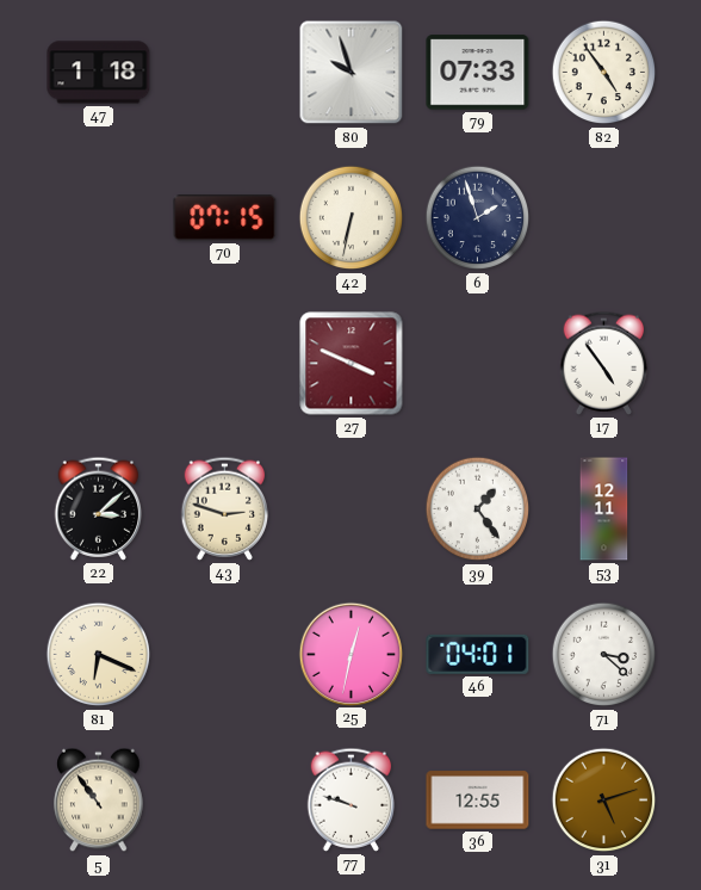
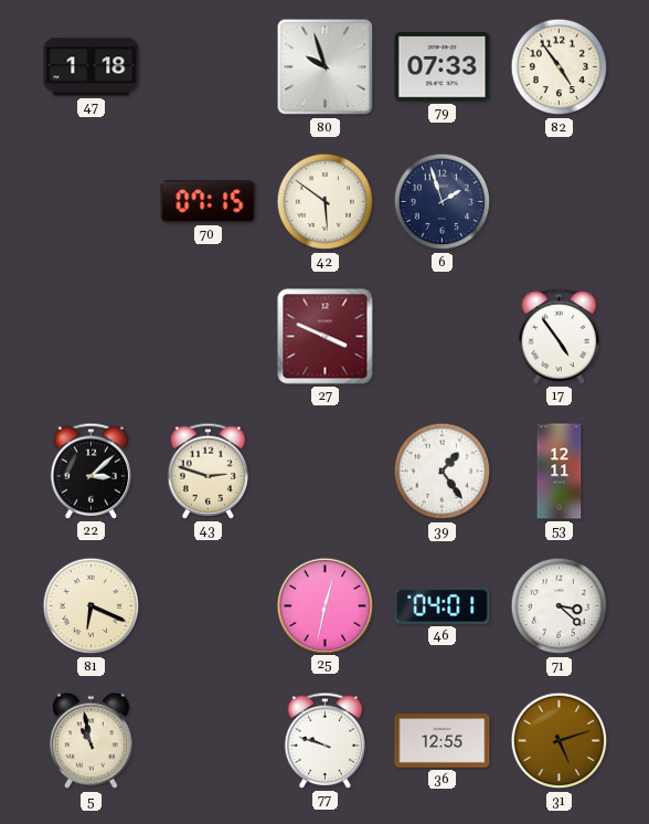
42: 6:32 -> 5:51 (326, 202)
5: 10:54 -> 10:58 (92, 741)
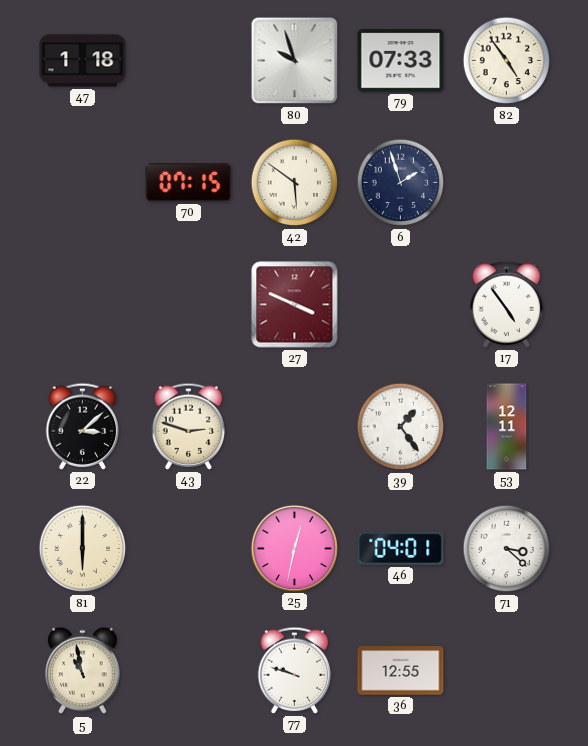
81: 6:19 -> 6:00 (83, 549)
31: 5:12 -> none (560, 741)
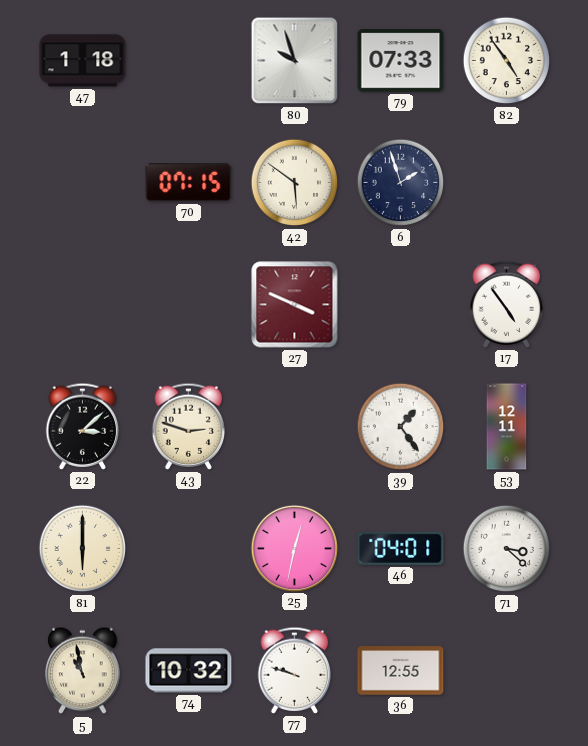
74: none -> 10:32 (189, 671)
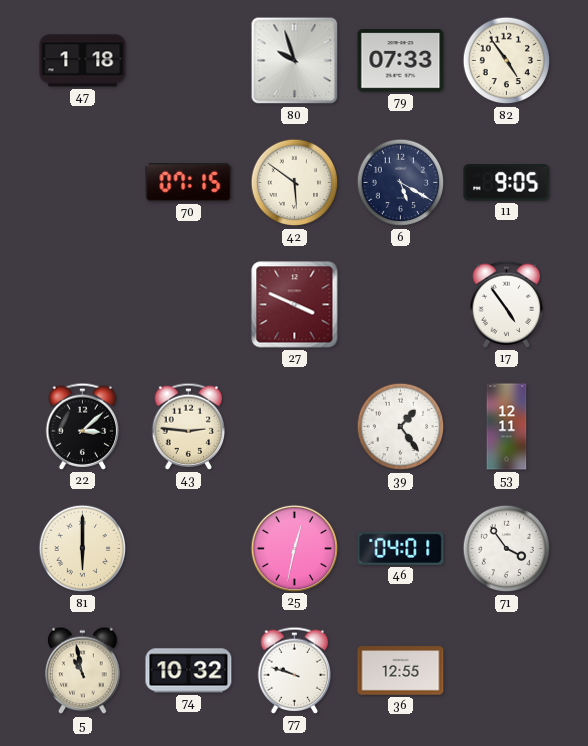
6: 1:57 -> 5:20 (401, 183)
11: none -> 9:05 (507, 183)
43: 2:48 -> 2:46 (189, 426)
71: 3:22 -> 3:54 (507, 549)
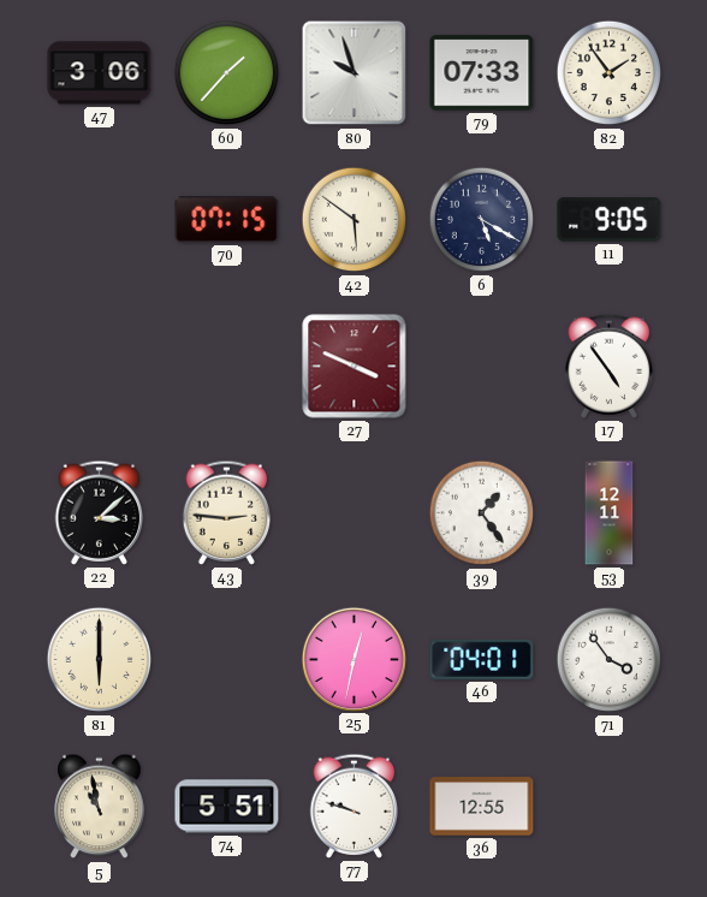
47: 1:18 -> 3:06 (100, 73)
60: none -> 1:37 (227, 73)
82: 4:54 -> 1:54 (610, 73)
74: 10:32 -> 5:51 (227, 807)
